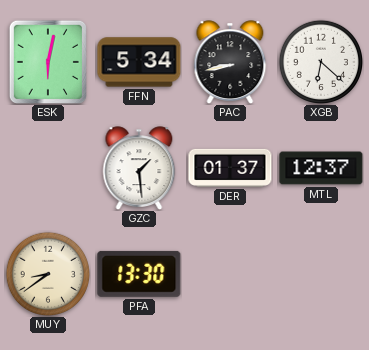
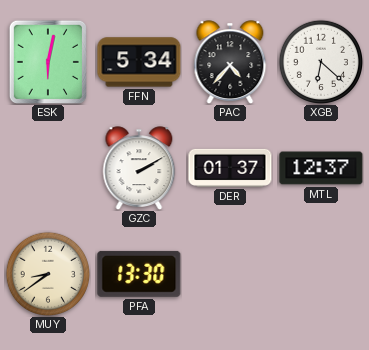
PAC: 8:43 -> 4:37 (230, 62)
GZC: 1:29 -> 2:10 (139, 168)
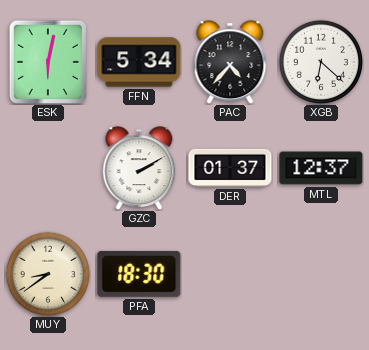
PFA: 13:30 -> 18:30 (139, 274)
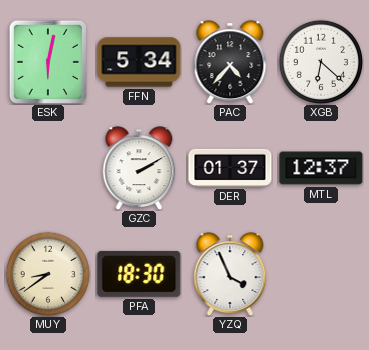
YZQ: none -> 3:56 (230, 274)
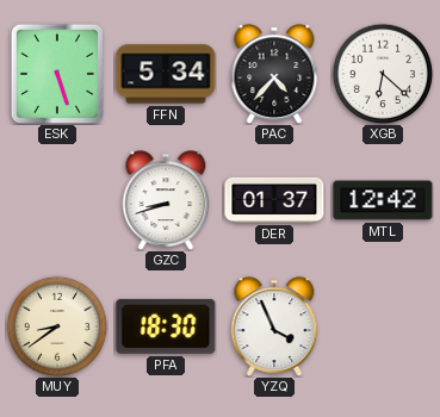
ESK: 6:02 -> 5:27 (57, 74)
GZC: 2:10 -> 8:42 (166, 200)
MTL: 12:37 -> 12:42 (383, 200)
